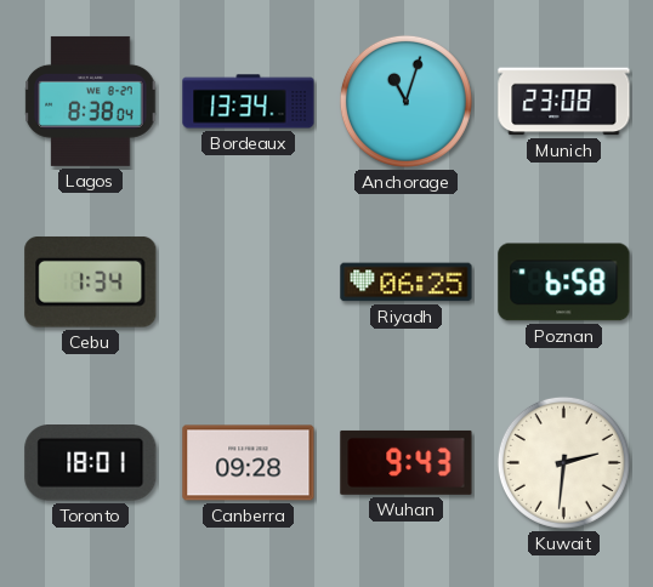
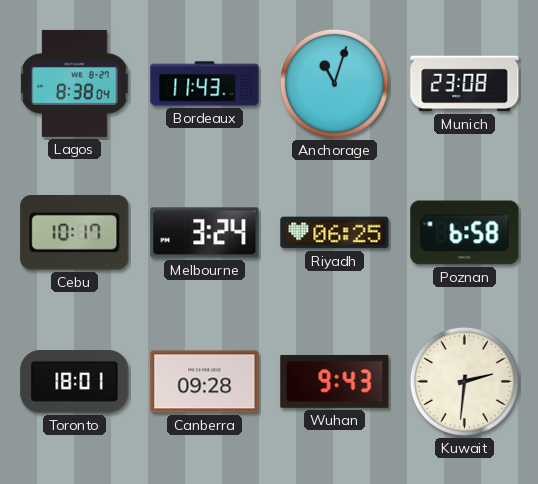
Bordeaux: 13:34 -> 11:43 (205, 84)
Cebu: 1:34 -> 10:17 (75, 232)
Melbourne: none -> 3:24 (205, 233)
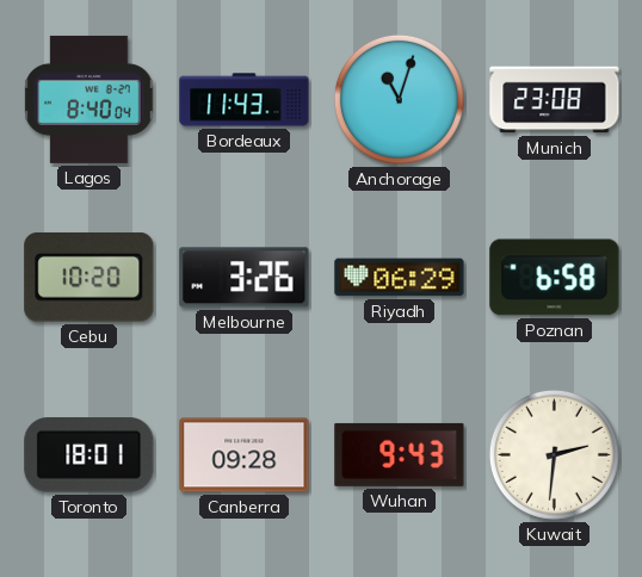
Lagos: 8:38 -> 8:40 (89, 99)
Cebu: 10:17 -> 10:20 (89, 277)
Melbourne: 3:24 -> 3:26 (245, 278)
Riyadh: 06:25 -> 06:29 (400, 278)
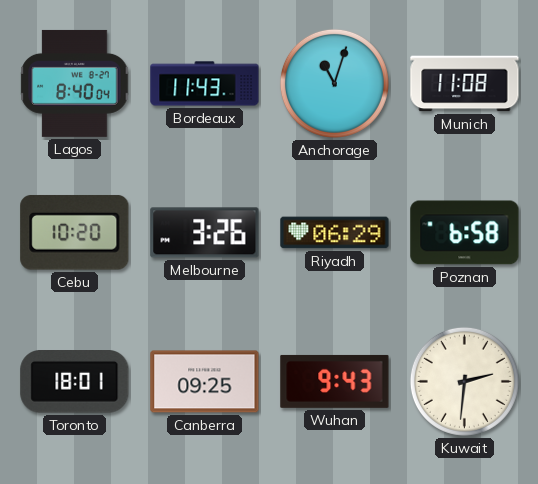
Munich: 23:08 -> 11:08 (465, 84)
Canberra: 09:28 -> 09:25 (205, 382)
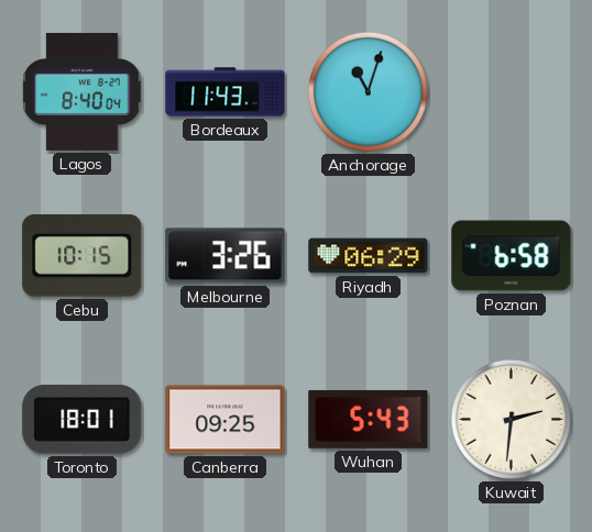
Munich: 11:08 -> none (465, 84)
Cebu: 10:20 -> 10:15 (83, 255)
Wuhan: 9:43 -> 5:43 (369, 419)
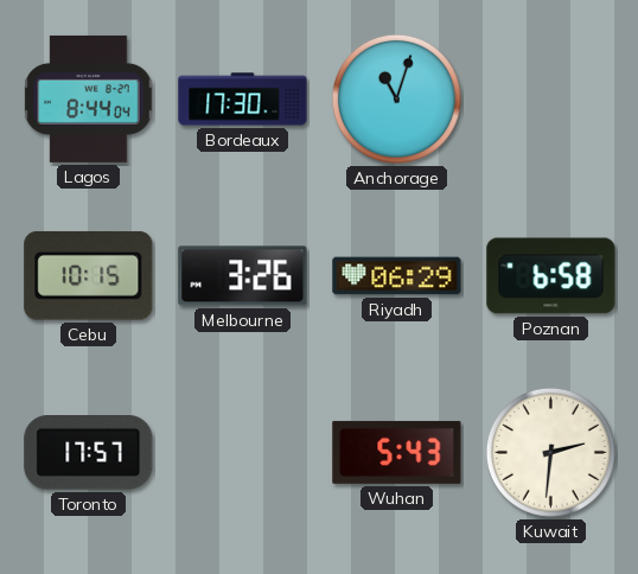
Lagos: 8:40 -> 8:44 (89, 98)
Bordeaux: 11:43 -> 17:30 (243, 100)
Toronto: 18:01 -> 17:57 (89, 453)
Canberra: 09:25 -> none (226, 420)
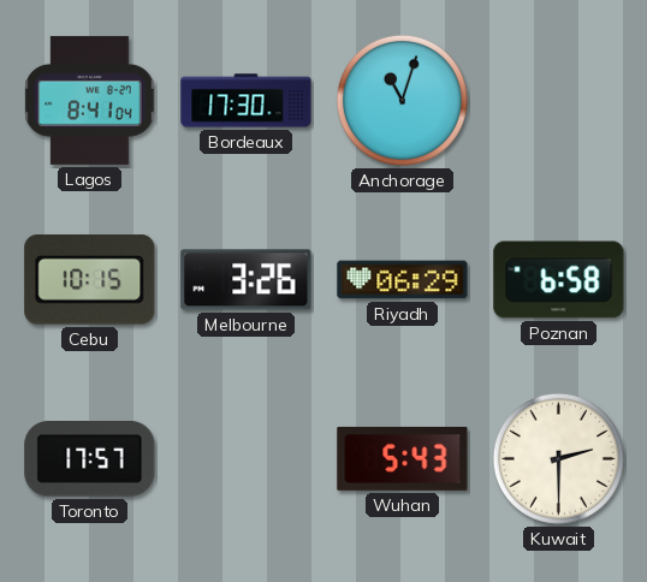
Lagos: 8:44 -> 8:41 (90, 100)
Kuwait: 2:31 -> 2:30 (558, 458)
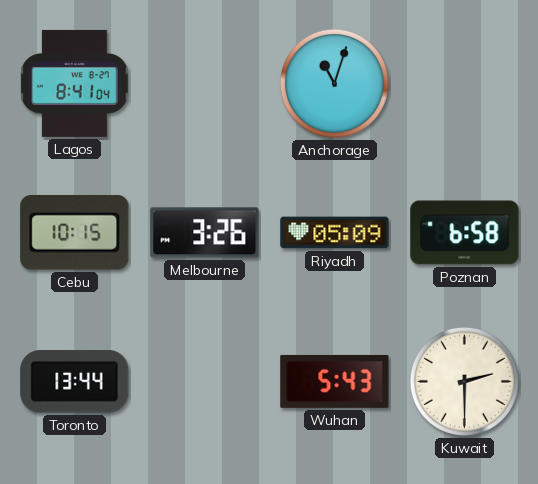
Bordeaux: 17:30 -> none (247, 101)
Riyadh: 06:29 -> 05:09 (335, 233)
Toronto: 17:57 -> 13:44 (75, 382)
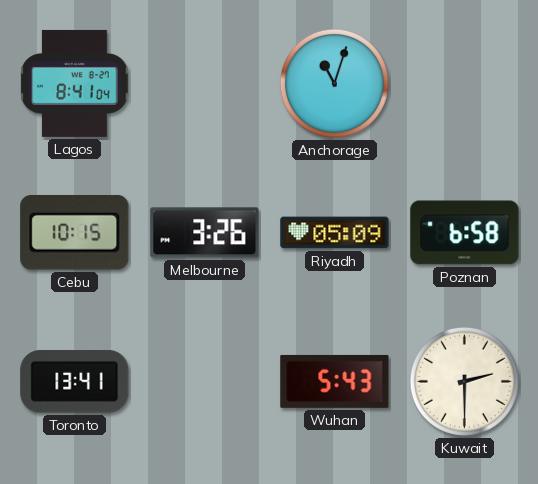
Toronto: 13:44 -> 13:41 (75, 382)
